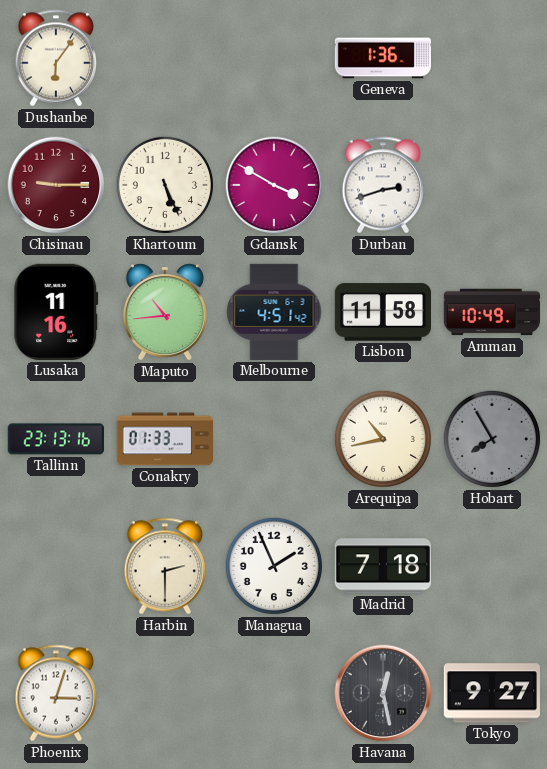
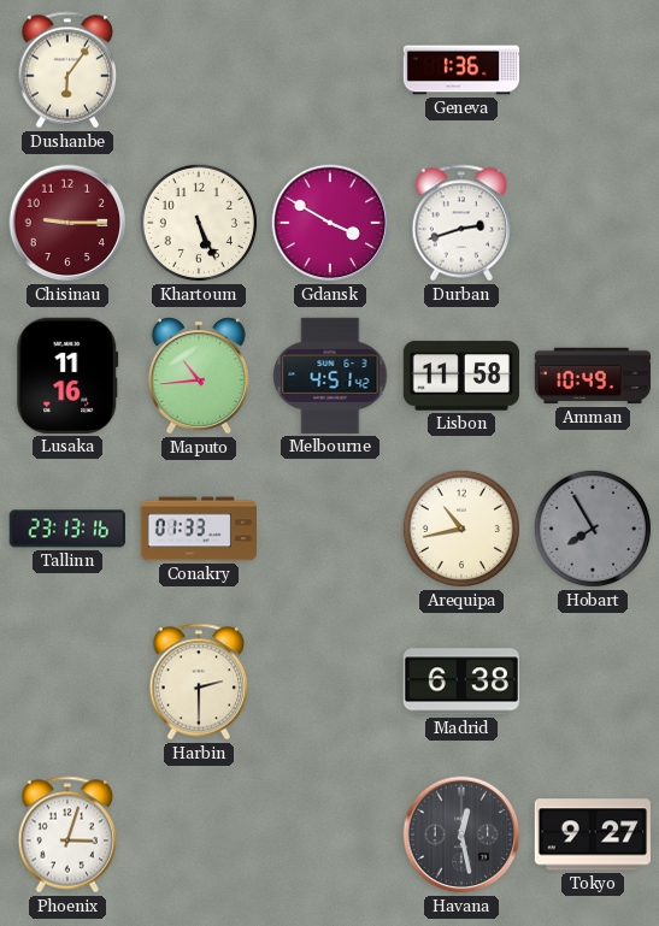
Managua: 1:56 -> none (274, 566)
Madrid: 7:18 -> 6:38 (461, 682)
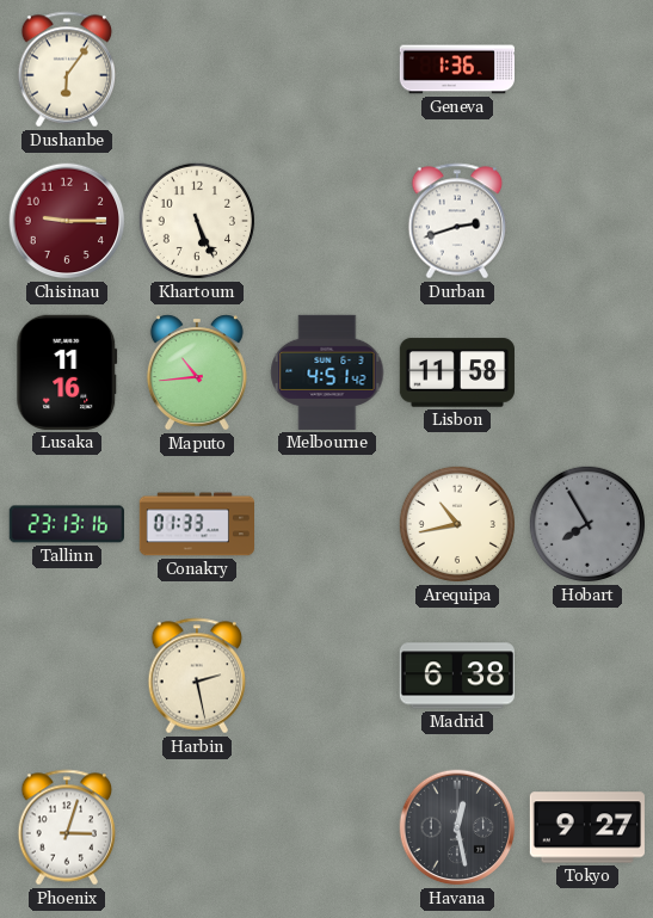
Gdansk: 3:50 -> none (330, 223)
Amman: 10:49 -> none (592, 376)
Harbin: 2:30 -> 2:28 (197, 676)
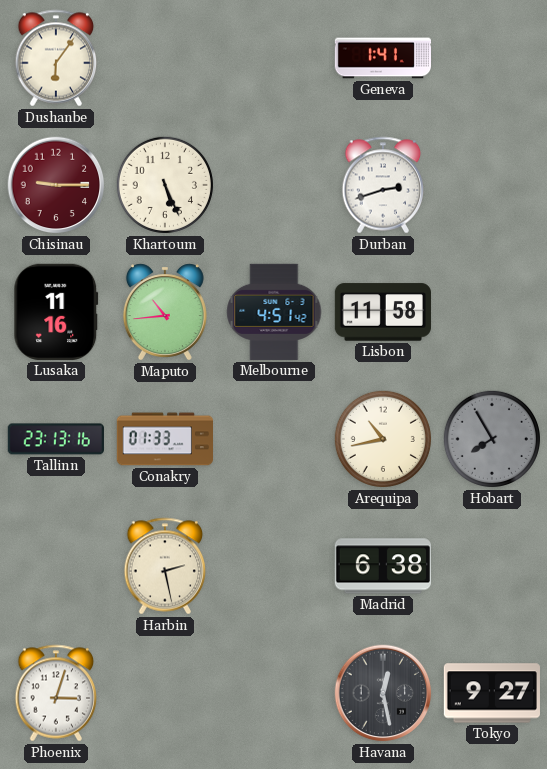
Geneva: 1:36 -> 1:41 (383, 58)
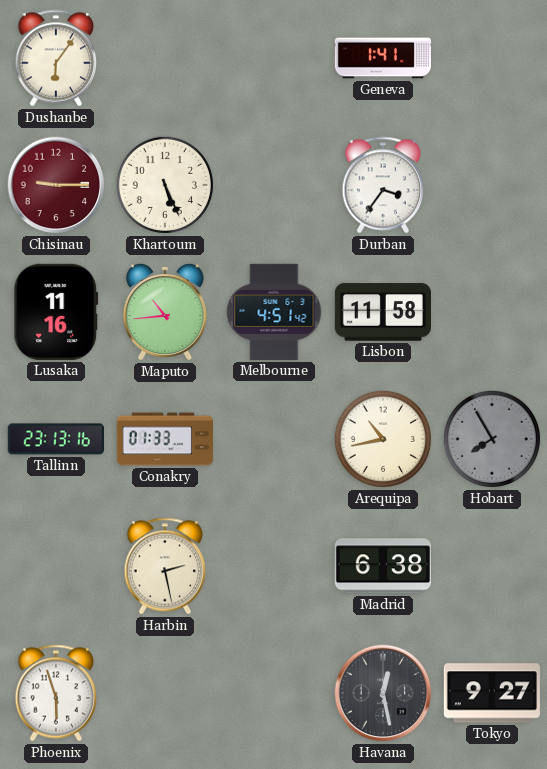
Durban: 2:42 -> 3:36 (383, 185)
Phoenix: 3:03 -> 5:57 (56, 693)
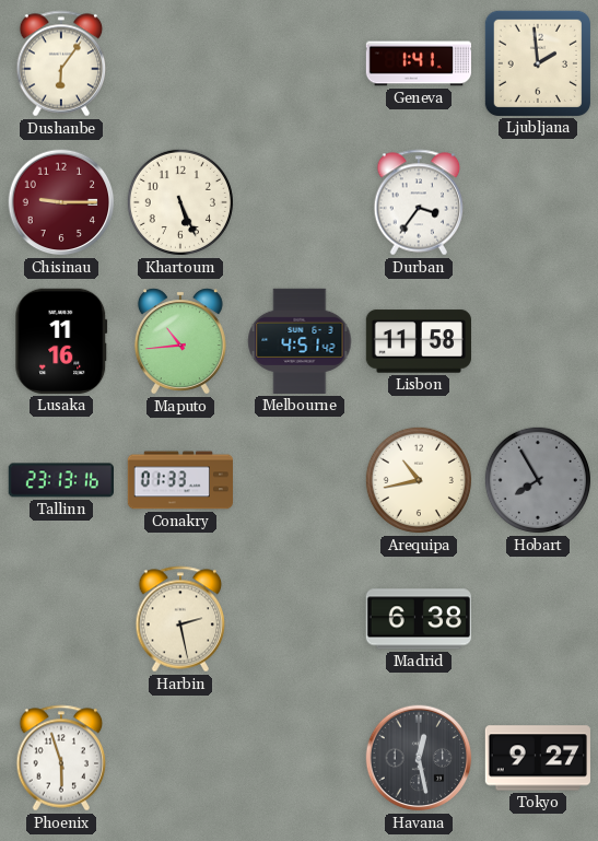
Ljubljana: none -> 1:59 (538, 63)
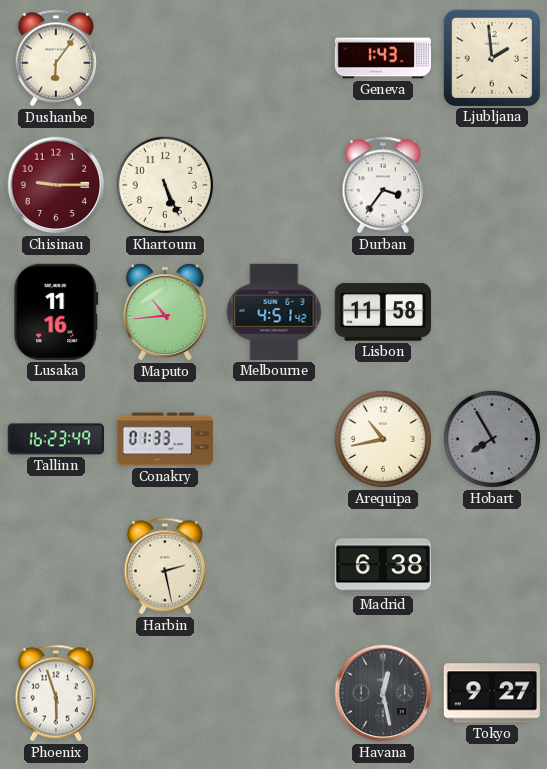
Geneva: 1:41 -> 1:43 (383, 58)
Tallinn: 23:13 -> 16:23 (56, 439)
